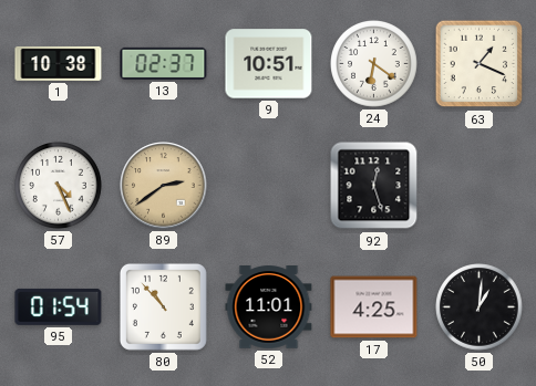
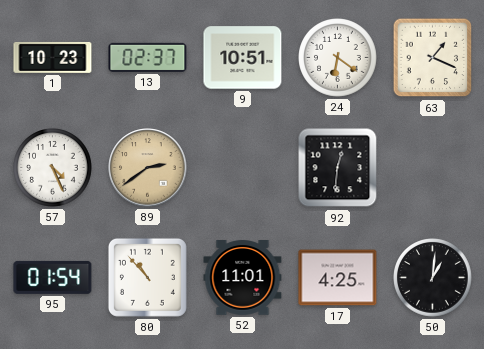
1: 10:38 -> 10:23 (53, 57)
92: 12:27 -> 12:31 (338, 168)
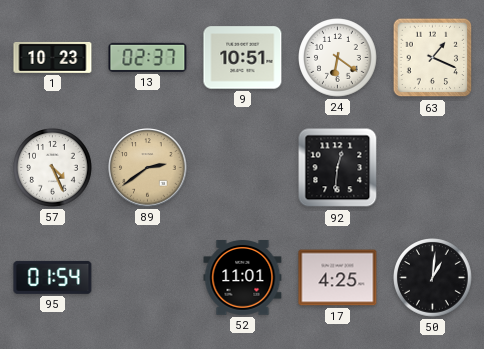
80: 10:53 -> none (147, 277)
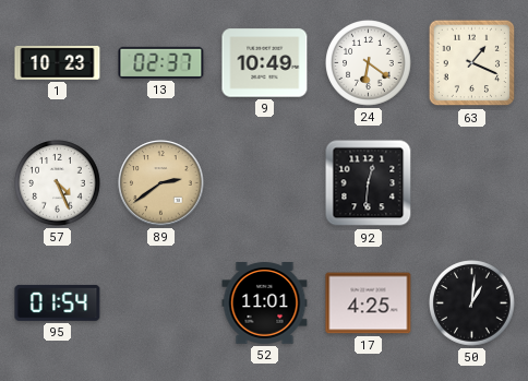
9: 10:51 -> 10:49 (265, 63)
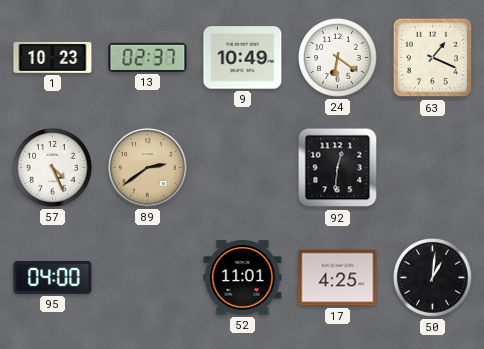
95: 01:54 -> 04:00 (53, 277)
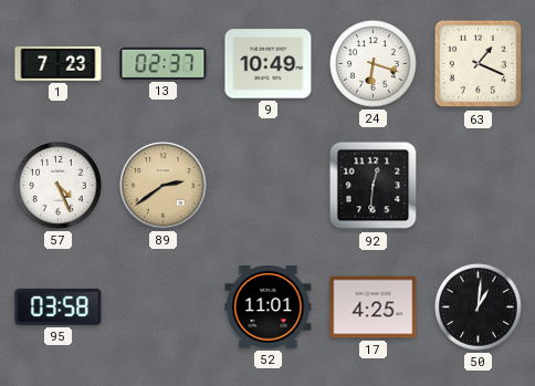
1: 10:23 -> 7:23 (59, 63)
24: 6:21 -> 6:18 (374, 64)
95: 04:00 -> 03:58 (59, 306)
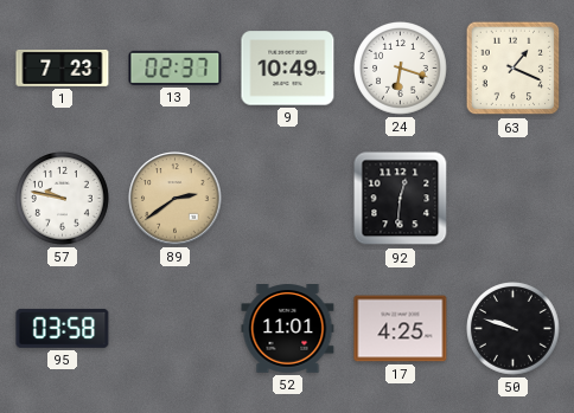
57: 4:26 -> 9:47 (63, 199)
50: 1:01 -> 9:48 (514, 329)
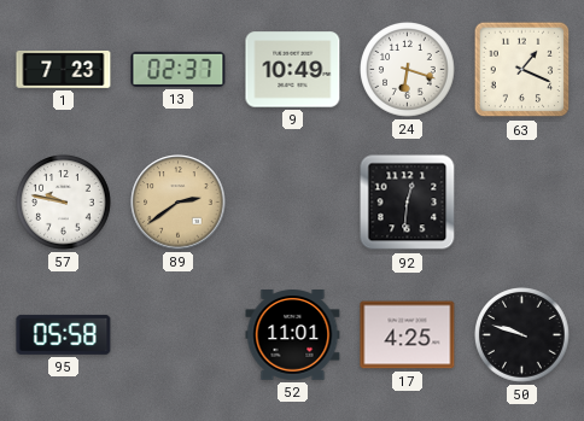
95: 03:58 -> 05:58 (64, 334)
